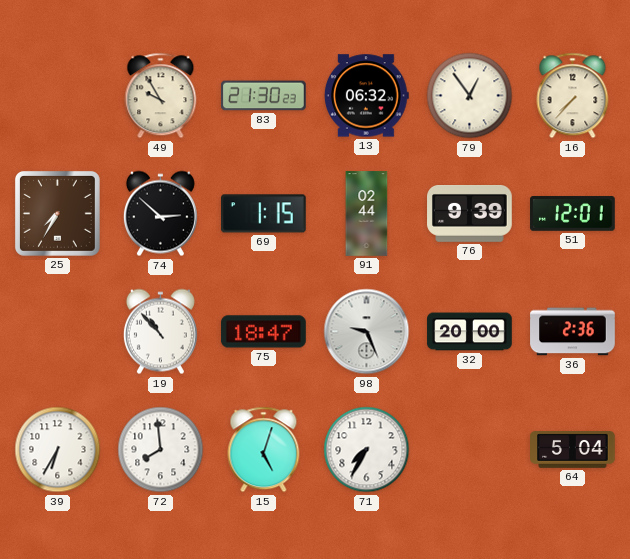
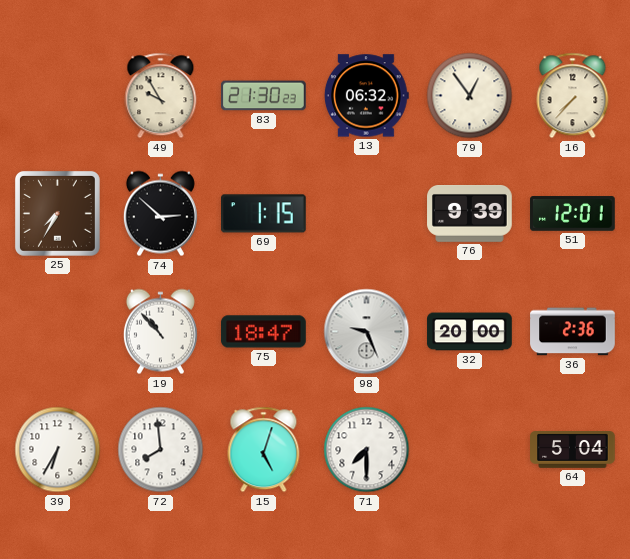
91: 02:44 -> none (367, 214)
71: 7:35 -> 7:30 (367, 450)
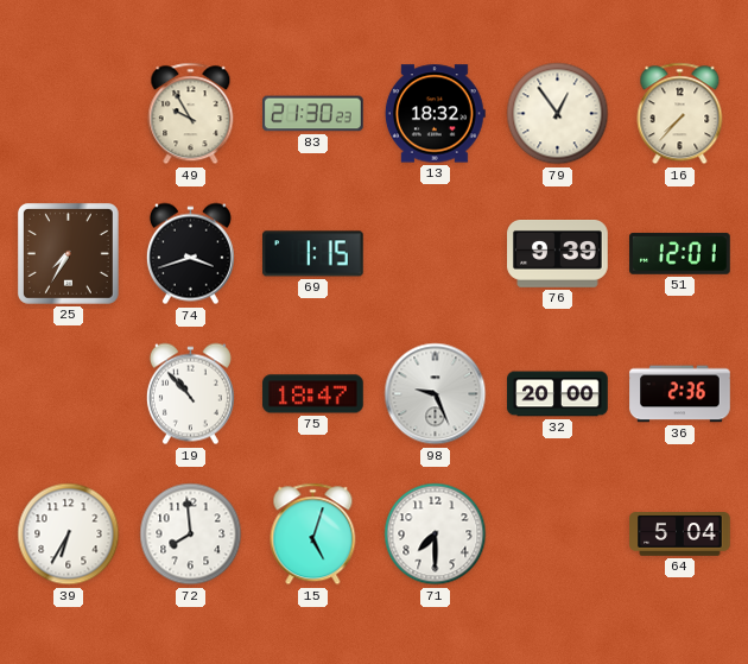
13: 06:32 -> 18:32 (435, 114)
74: 2:52 -> 3:42 (190, 254)
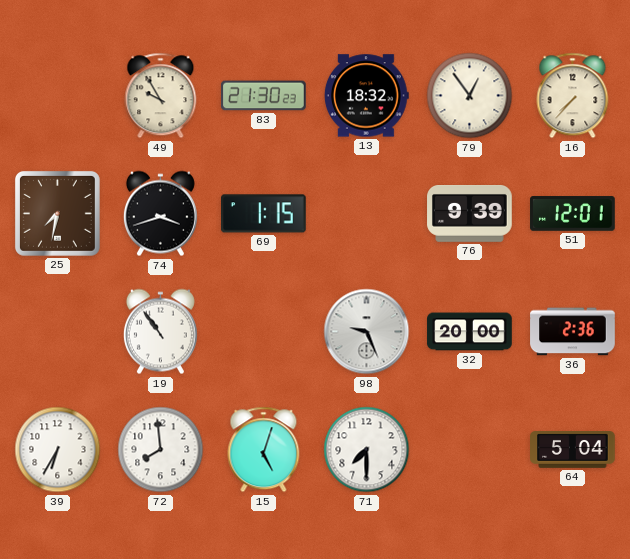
25: 7:35 -> 7:32 (57, 213)
19: 10:53 -> 10:54 (160, 332)
75: 18:47 -> none (313, 394)
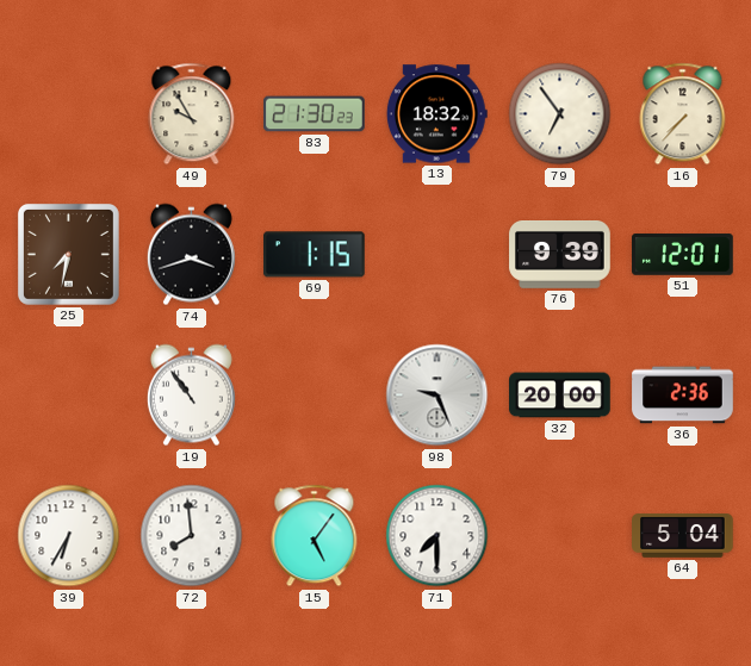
79: 12:54 -> 6:54 (560, 114)
15: 5:03 -> 5:06 (315, 536)
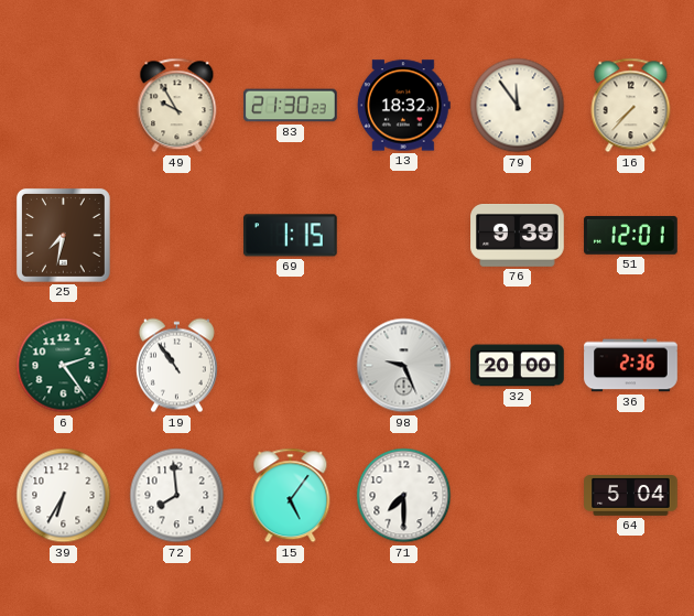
79: 6:54 -> 11:54 (518, 106)
74: 3:42 -> none (191, 255)
6: none -> 2:24 (64, 366)
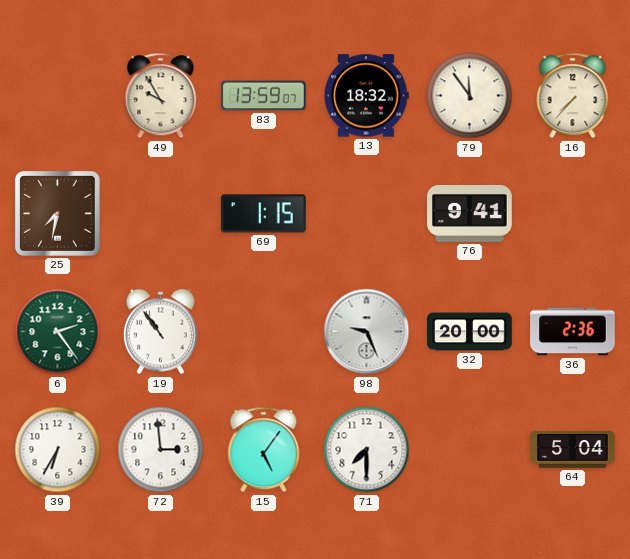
83: 21:30 -> 13:59 (264, 96)
76: 9:39 -> 9:41 (470, 214)
51: 12:01 -> none (631, 236)
72: 7:59 -> 2:59 (161, 450)
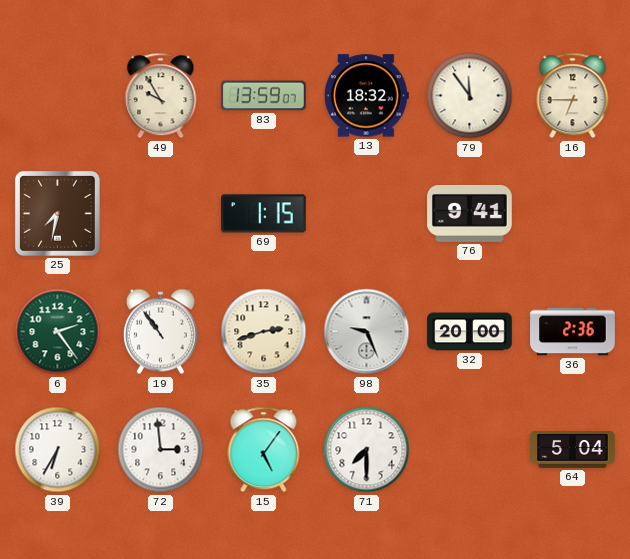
16: 7:37 -> 6:45 (573, 96)
35: none -> 2:42 (264, 332)
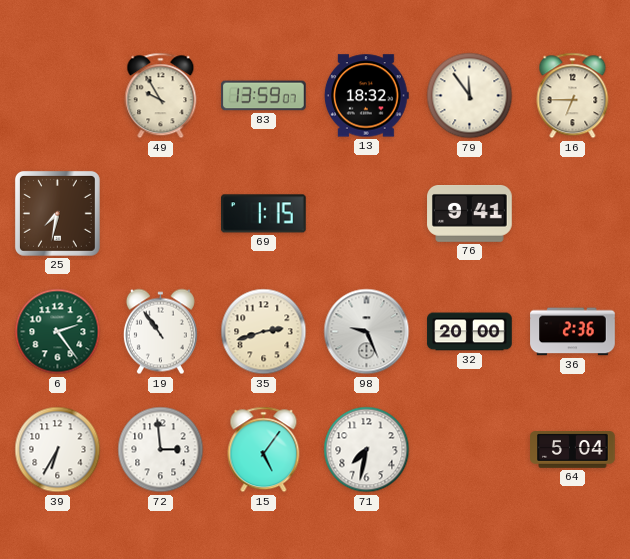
71: 7:30 -> 7:32 (367, 450)
